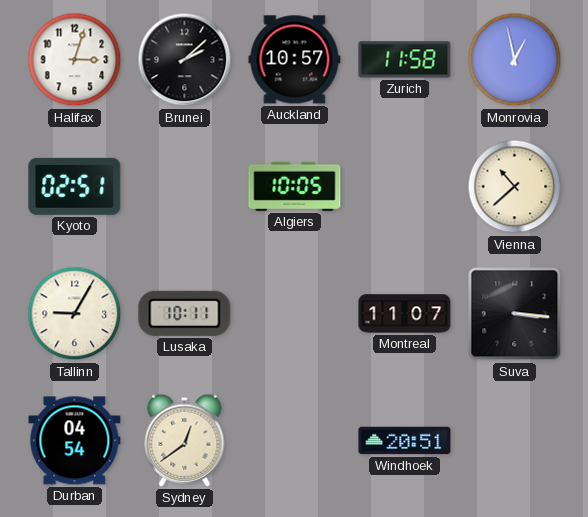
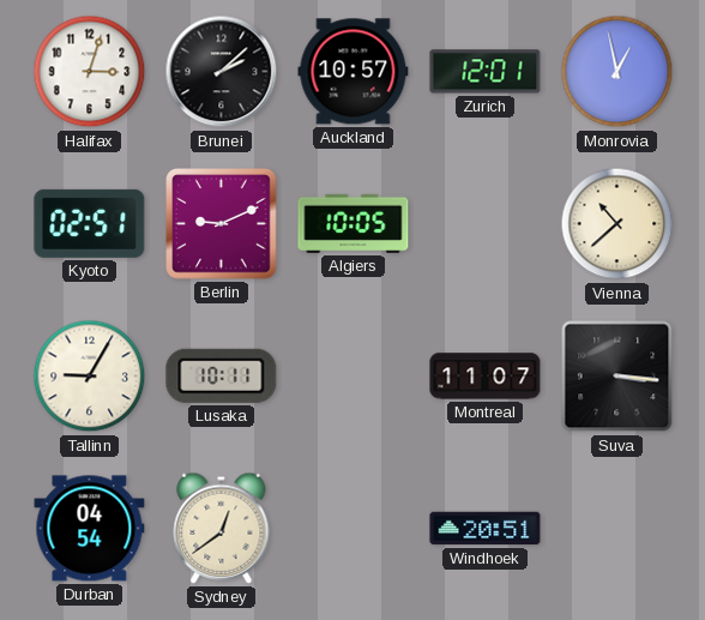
Zurich: 11:58 -> 12:01 (486, 72)
Berlin: none -> 9:11 (222, 224)
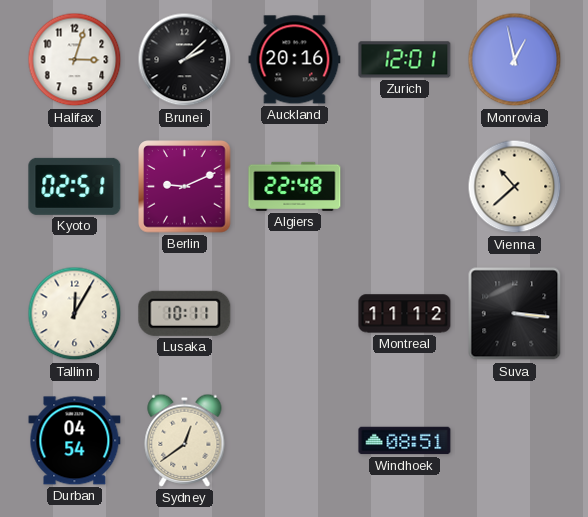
Auckland: 10:57 -> 20:16 (295, 60)
Algiers: 10:05 -> 22:48 (295, 186)
Tallinn: 9:05 -> 12:05 (75, 314)
Montreal: 11:07 -> 11:12 (405, 314)
Windhoek: 20:51 -> 08:51 (405, 441)
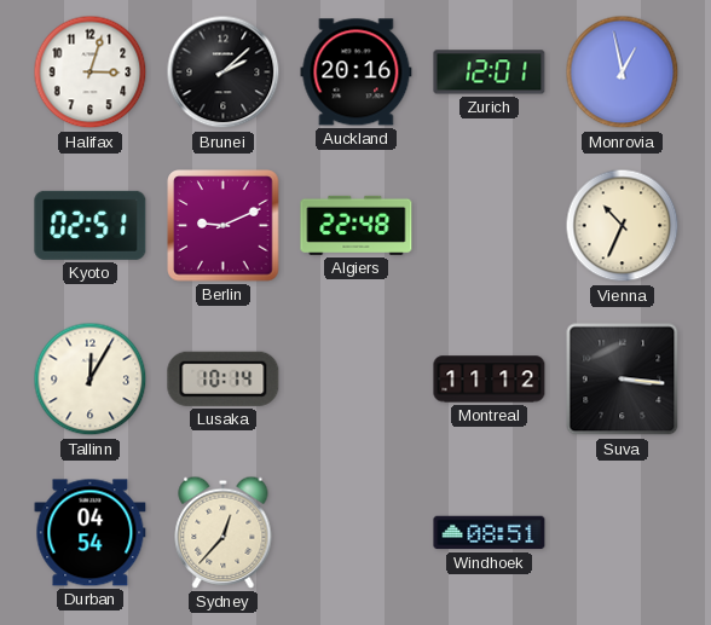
Vienna: 10:38 -> 10:34 (623, 226)
Lusaka: 10:11 -> 10:14 (224, 378)
Sydney: 12:39 -> 12:37 (224, 532)
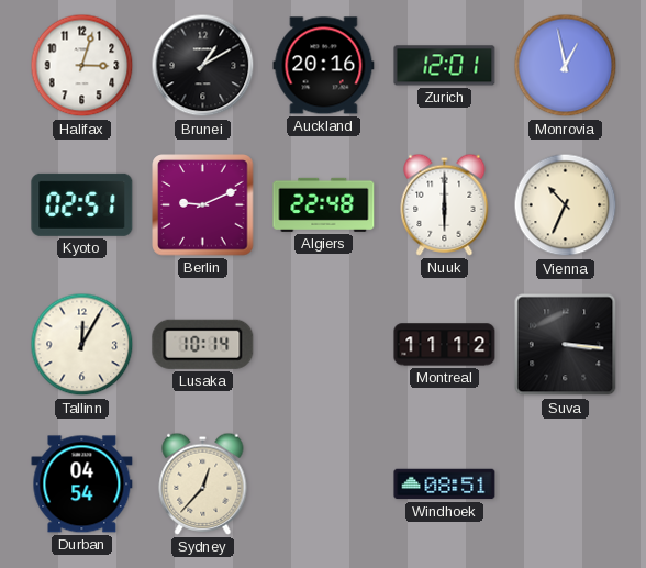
Brunei: 2:08 -> 1:10 (203, 66)
Nuuk: none -> 6:00 (445, 204)
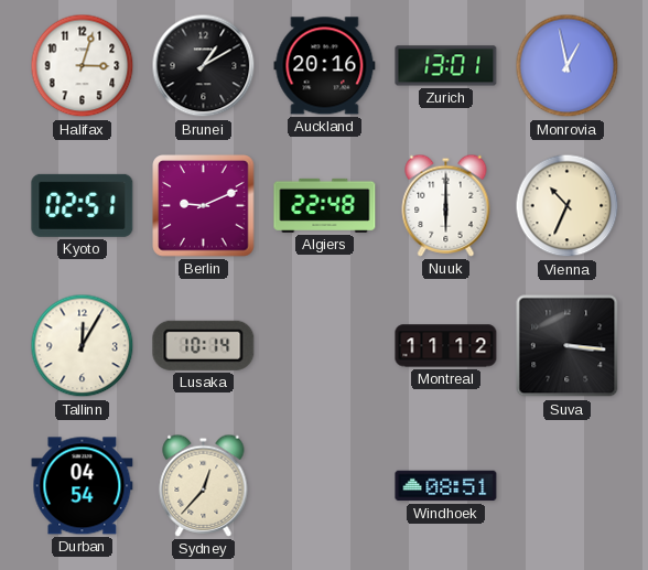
Zurich: 12:01 -> 13:01 (446, 66)
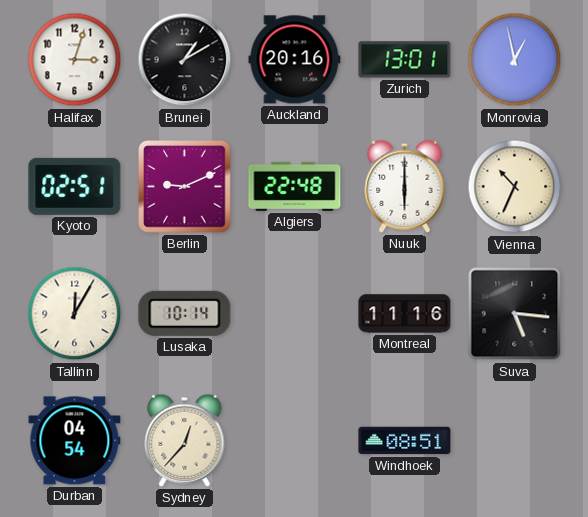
Montreal: 11:12 -> 11:16 (405, 314)
Suva: 3:16 -> 5:16 (515, 314)
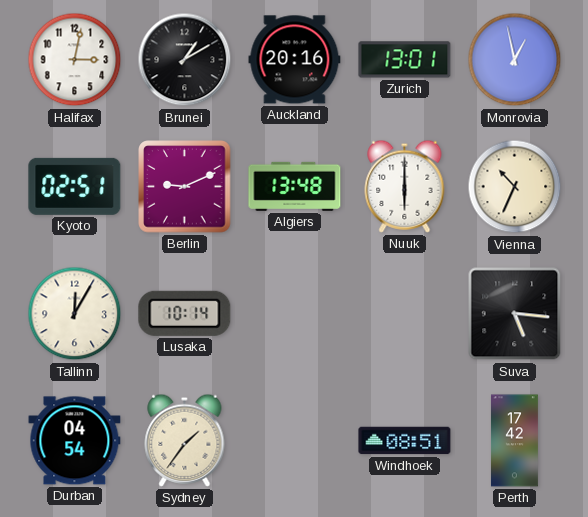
Halifax: 3:03 -> 3:02 (75, 60)
Algiers: 22:48 -> 13:48 (295, 186)
Montreal: 11:16 -> none (405, 314)
Sydney: 12:37 -> 1:36 (185, 440)
Perth: none -> 17:42 (514, 441)
